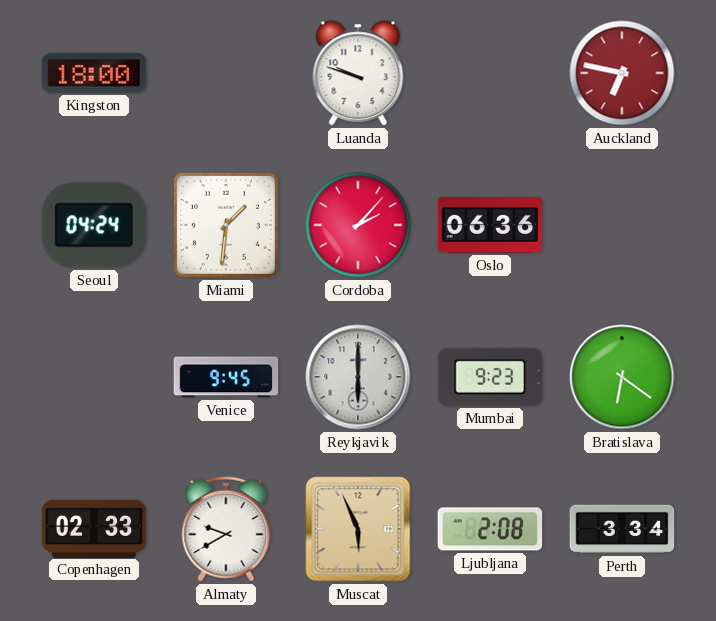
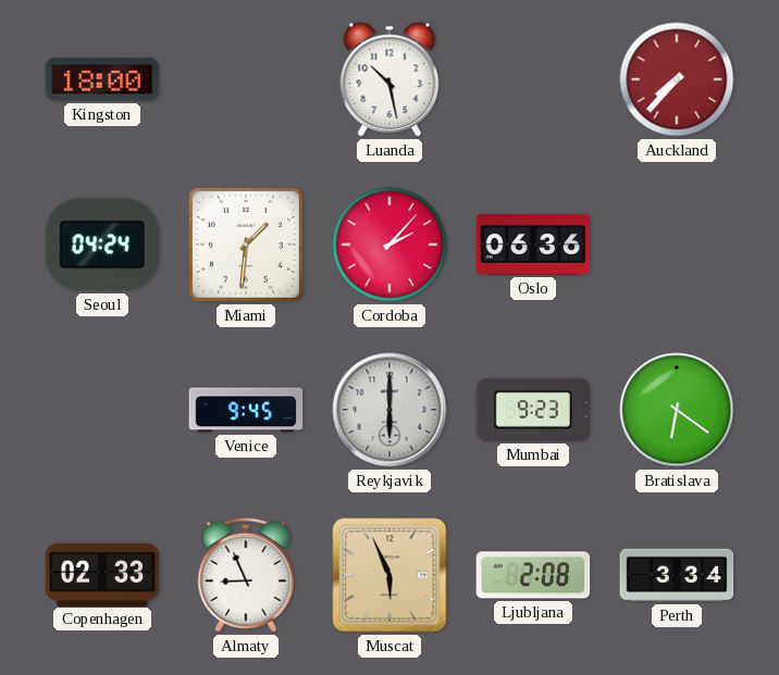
Luanda: 9:48 -> 10:28 (389, 79)
Auckland: 6:47 -> 7:37 (677, 79)
Almaty: 9:40 -> 8:56 (246, 575)
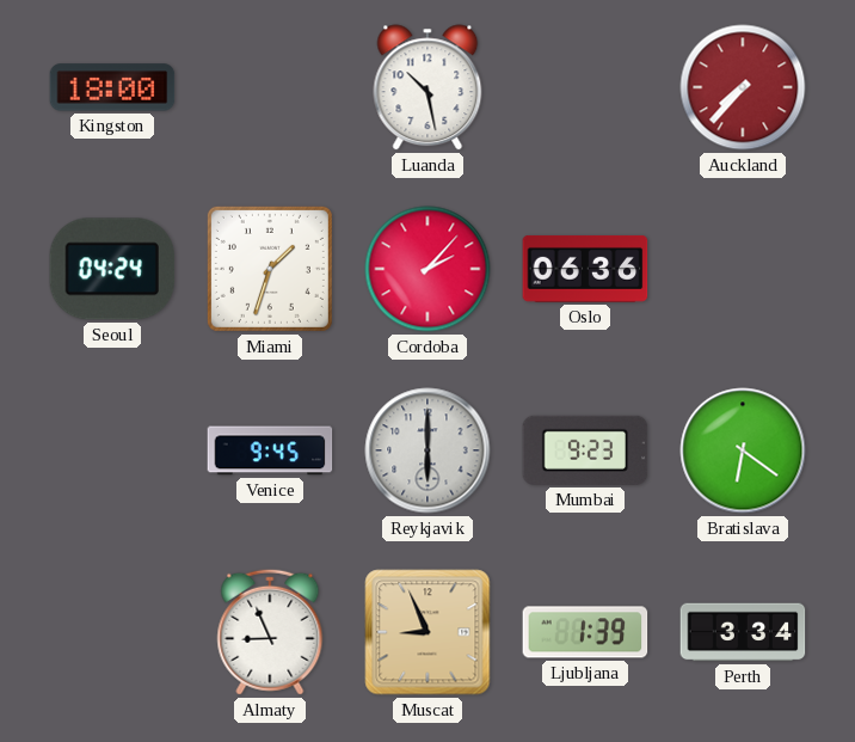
Miami: 1:31 -> 1:33 (270, 269)
Copenhagen: 02:33 -> none (102, 574)
Muscat: 5:56 -> 8:56 (427, 632)
Ljubljana: 2:08 -> 1:39 (585, 632)
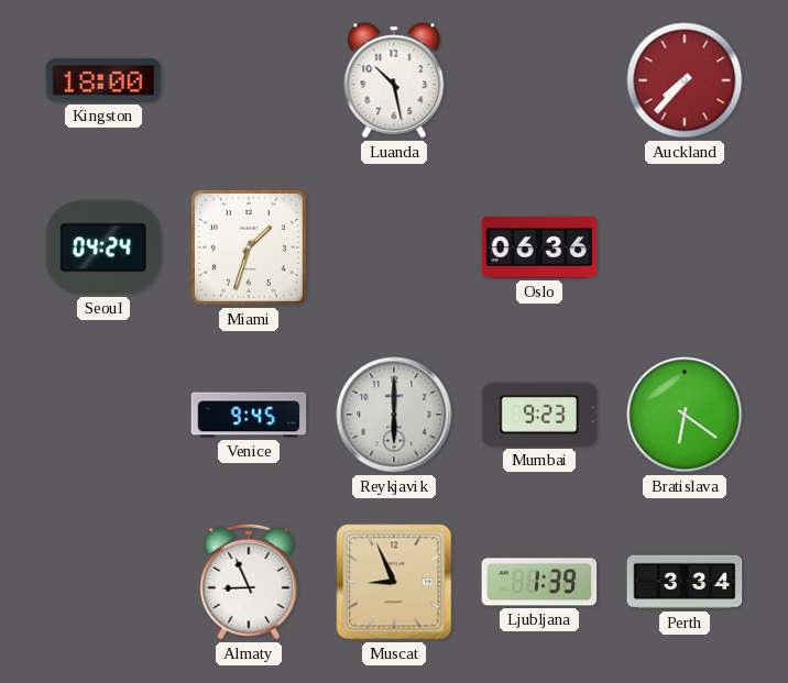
Cordoba: 2:07 -> none (427, 269)
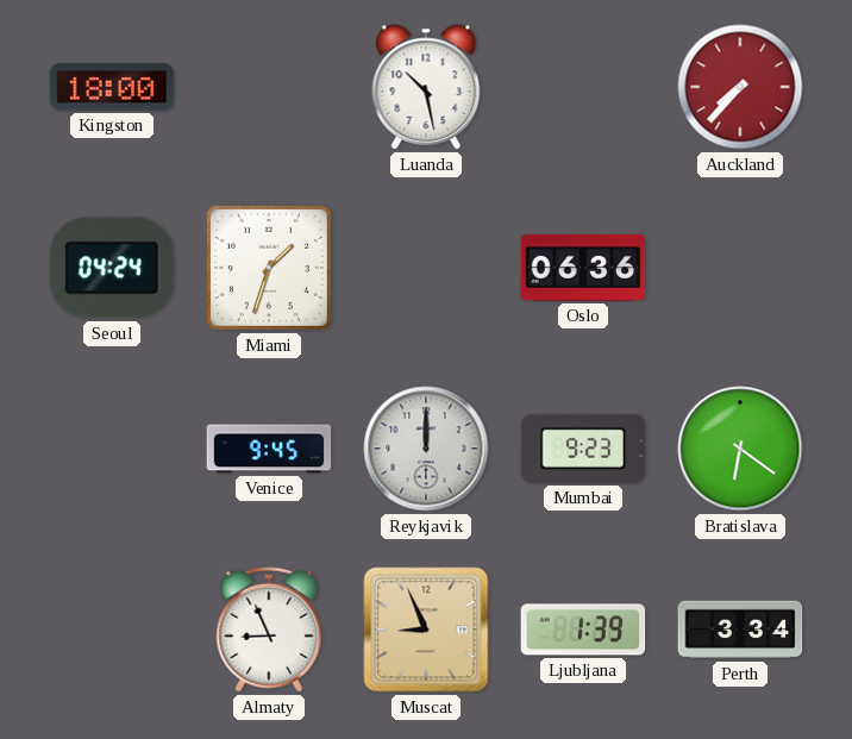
Reykjavik: 6:00 -> 12:00 (426, 449)
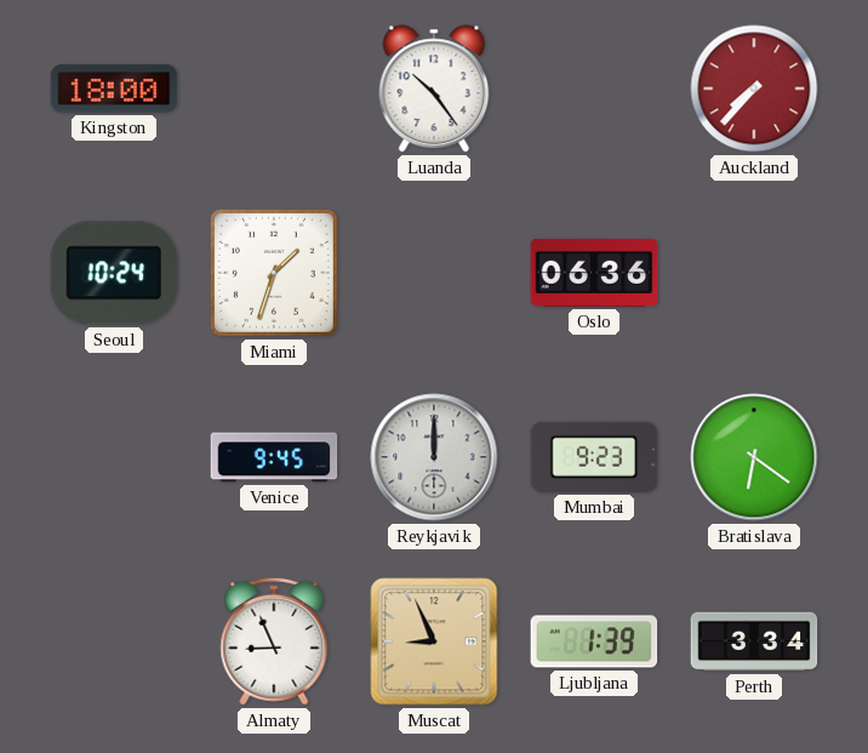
Luanda: 10:28 -> 10:24 (434, 89)
Seoul: 04:24 -> 10:24 (114, 273)
